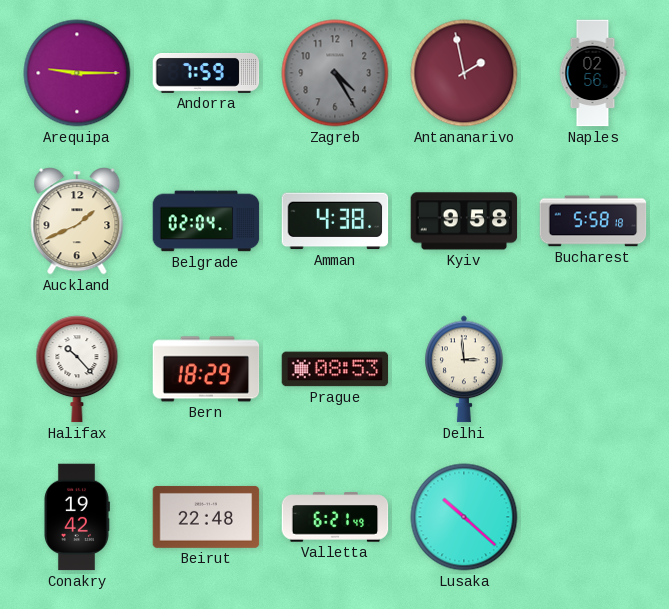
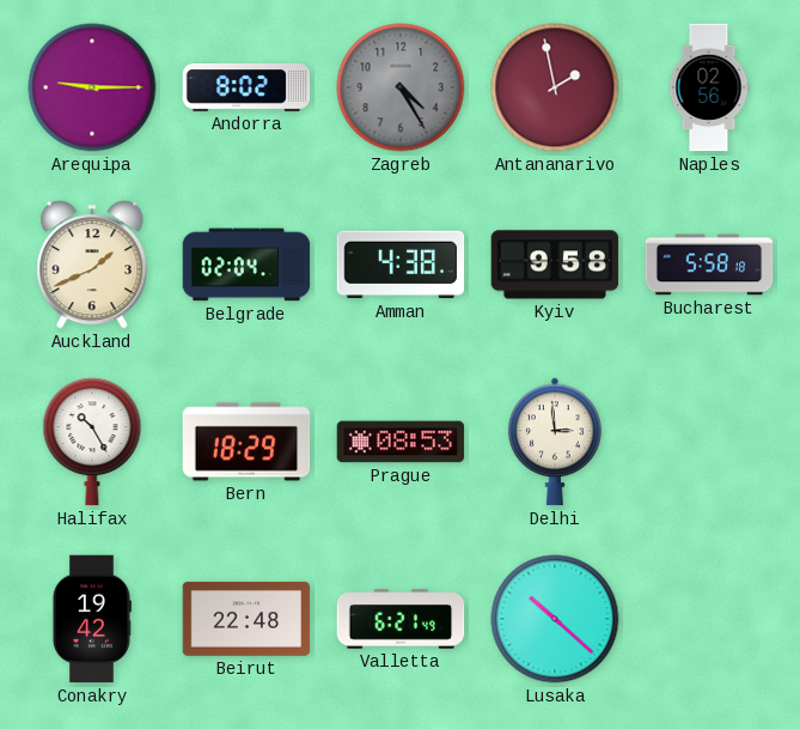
Andorra: 7:59 -> 8:02 (246, 89)
Halifax: 10:23 -> 10:25 (92, 442)
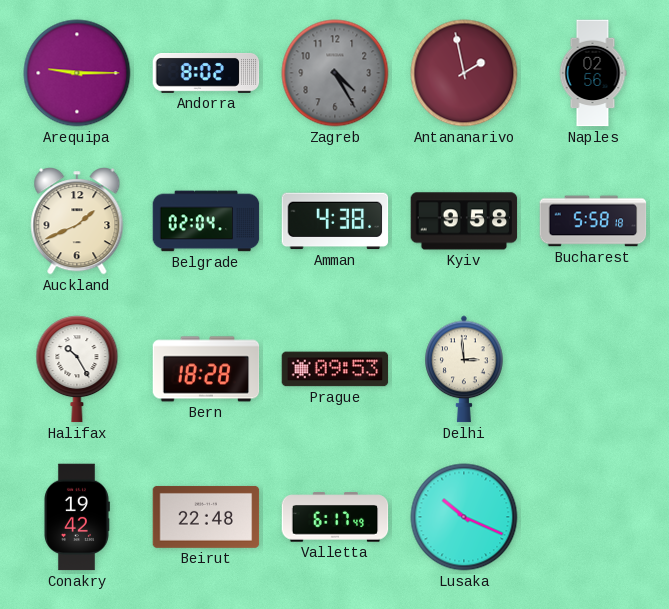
Bern: 18:29 -> 18:28 (206, 369)
Prague: 08:53 -> 09:53 (335, 369)
Valletta: 6:21 -> 6:17 (335, 517)
Lusaka: 10:22 -> 10:19 (464, 517)
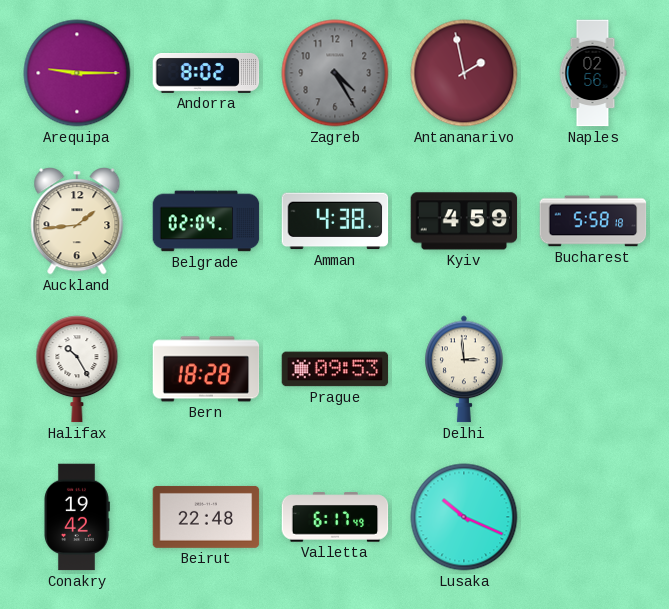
Auckland: 1:41 -> 1:44 (77, 221)
Kyiv: 9:58 -> 4:59 (464, 221)
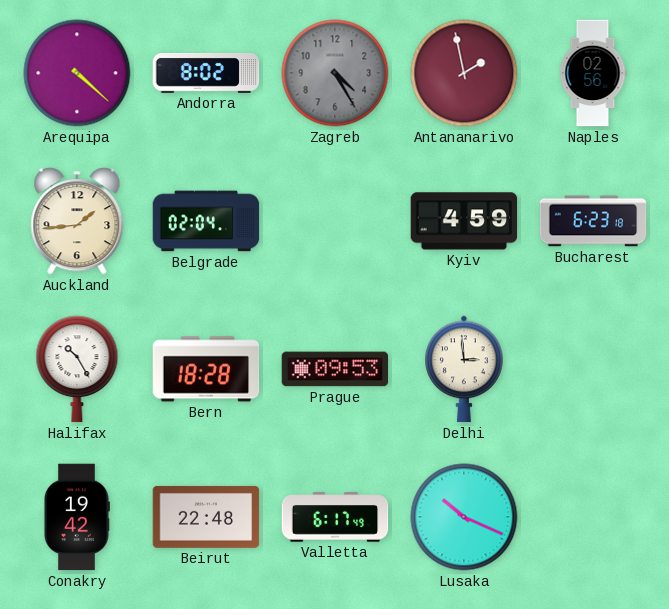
Arequipa: 9:15 -> 4:22 (77, 73)
Amman: 4:38 -> none (335, 221)
Bucharest: 5:58 -> 6:23 (593, 221)
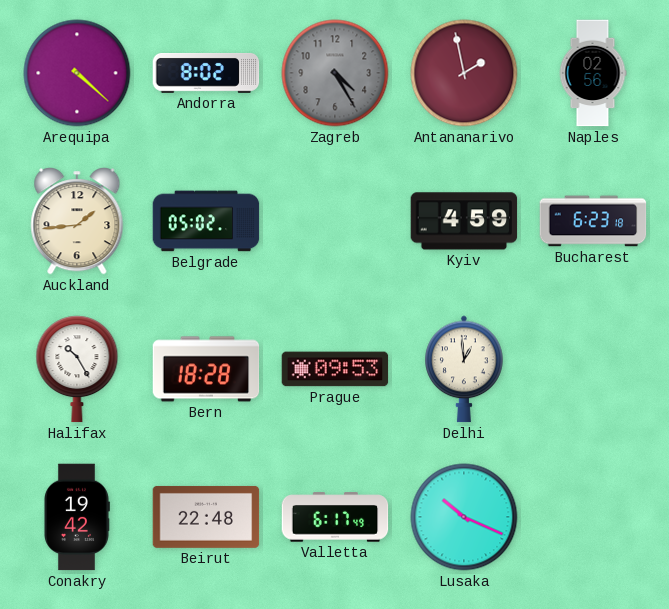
Belgrade: 02:04 -> 05:02 (206, 221)
Delhi: 2:59 -> 12:59 (464, 369)
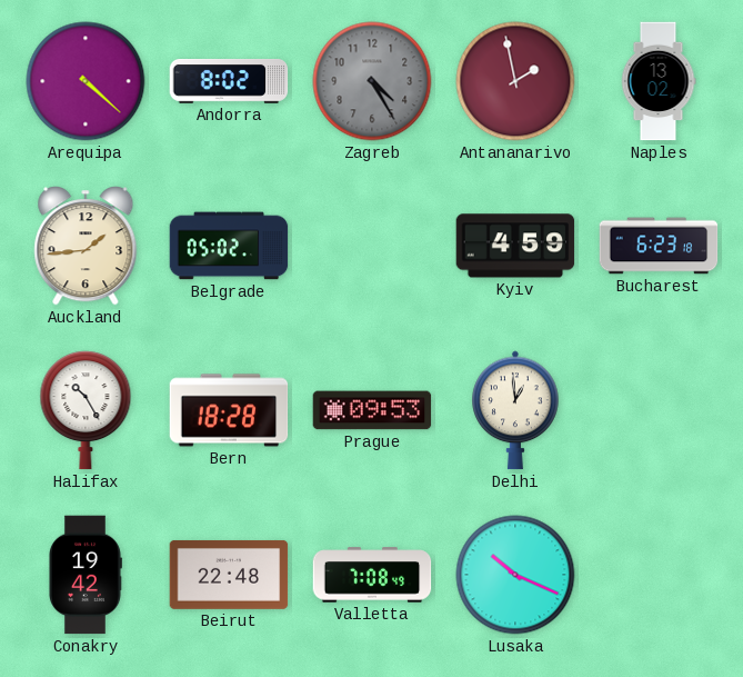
Naples: 02:56 -> 13:02 (659, 81)
Valletta: 6:17 -> 7:08 (372, 575)
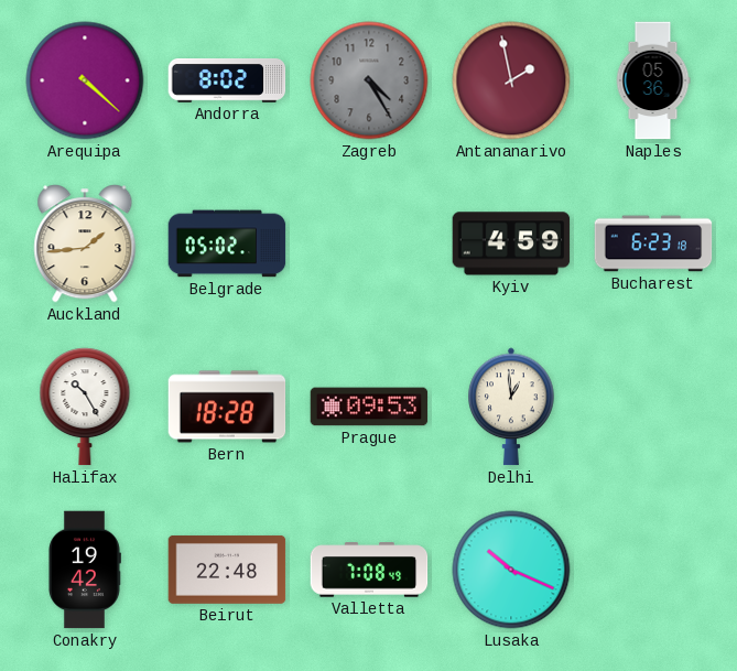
Naples: 13:02 -> 05:36 (653, 80)
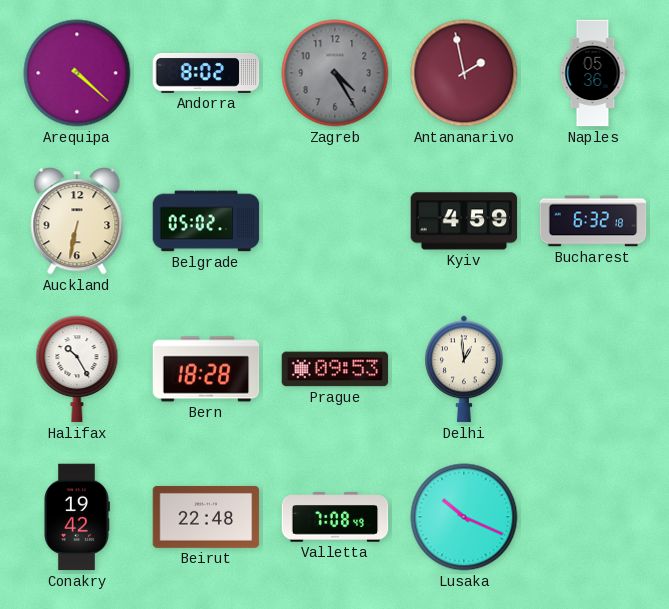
Auckland: 1:44 -> 6:32 (77, 221)
Bucharest: 6:23 -> 6:32 (593, 221)
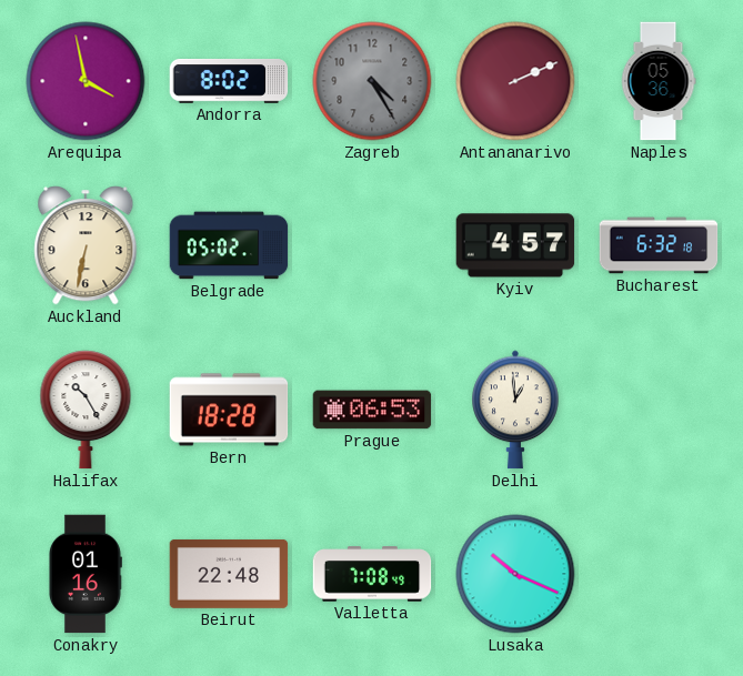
Arequipa: 4:22 -> 3:58 (86, 81)
Antananarivo: 1:58 -> 2:11 (515, 81)
Kyiv: 4:59 -> 4:57 (515, 245)
Prague: 09:53 -> 06:53 (372, 410)
Conakry: 19:42 -> 01:16 (86, 574)
